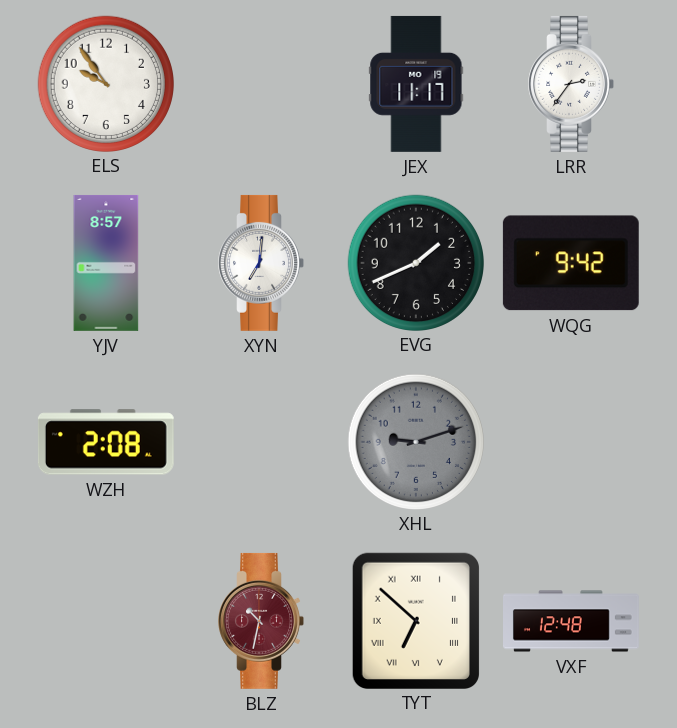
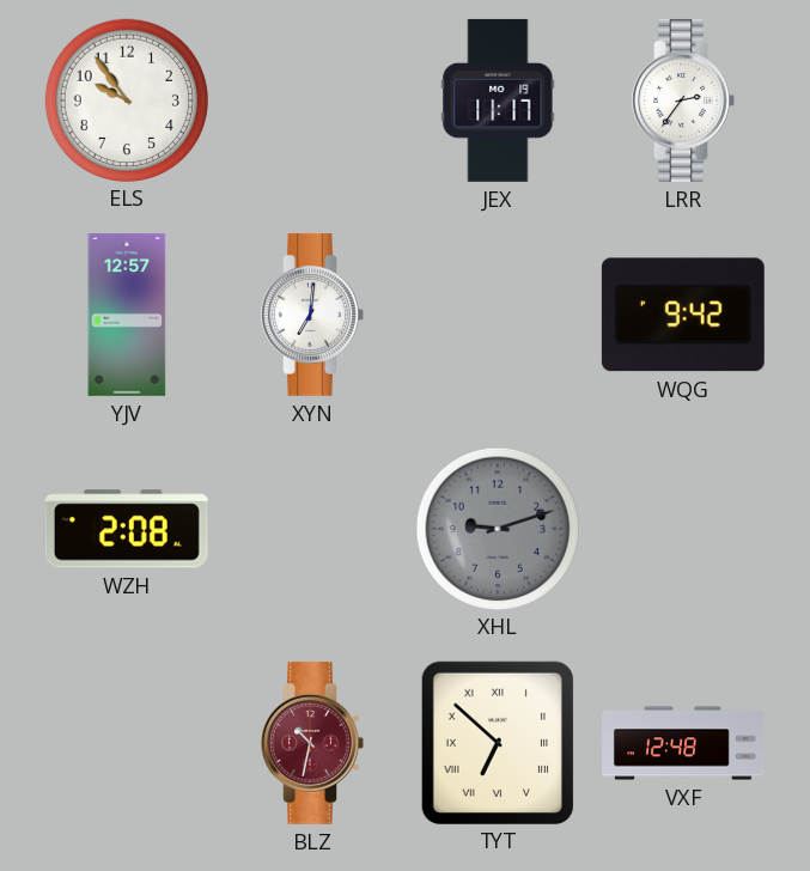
YJV: 8:57 -> 12:57 (127, 315)
EVG: 1:41 -> none (415, 262)
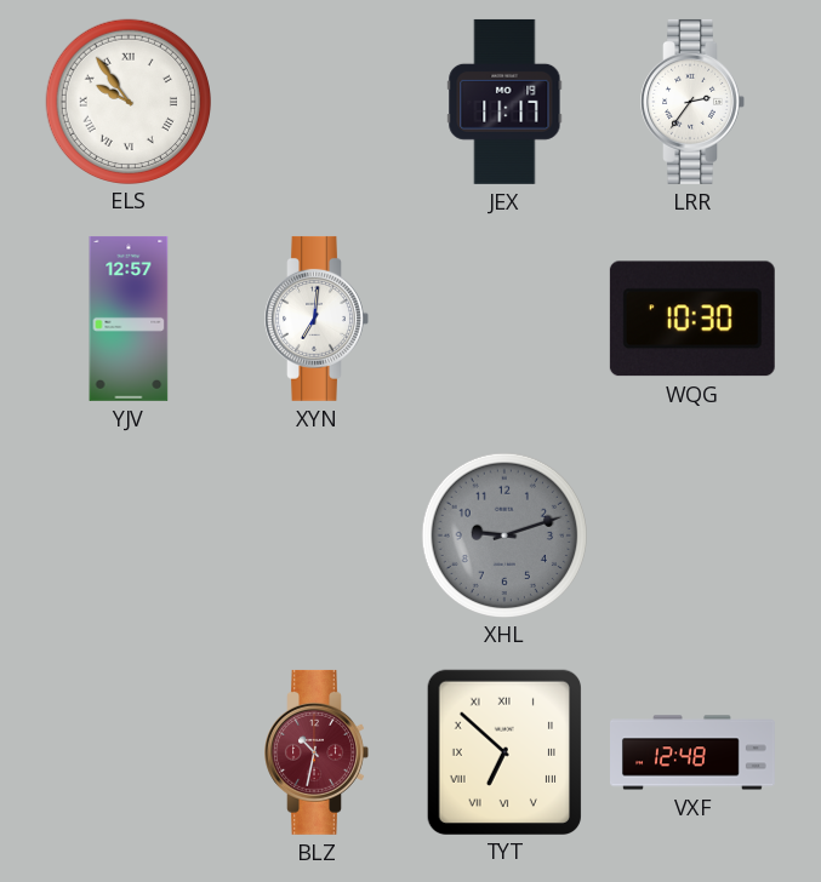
ELS numerals: Arabic -> Roman (127, 101)
WQG: 9:42 -> 10:30 (692, 319)
WZH: 2:08 -> none (127, 529)
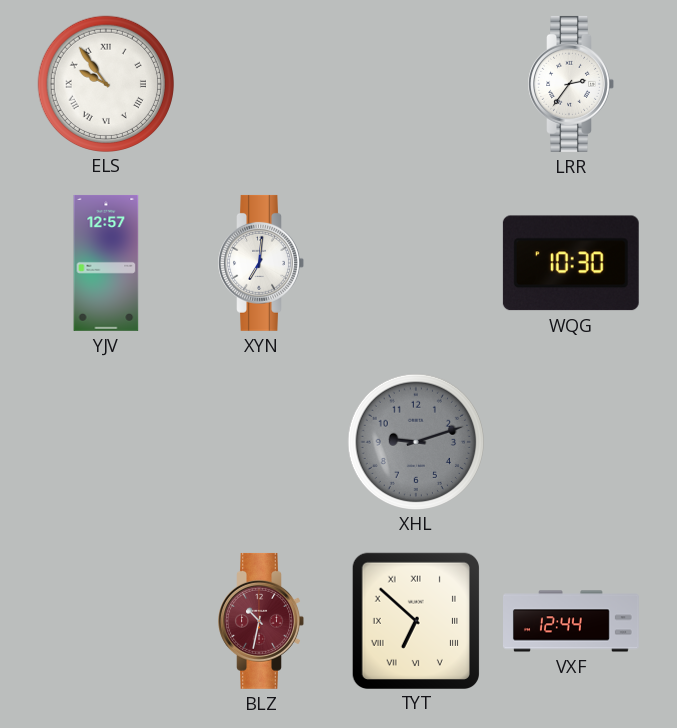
JEX: 11:17 -> none (504, 102)
VXF: 12:48 -> 12:44 (572, 621)
